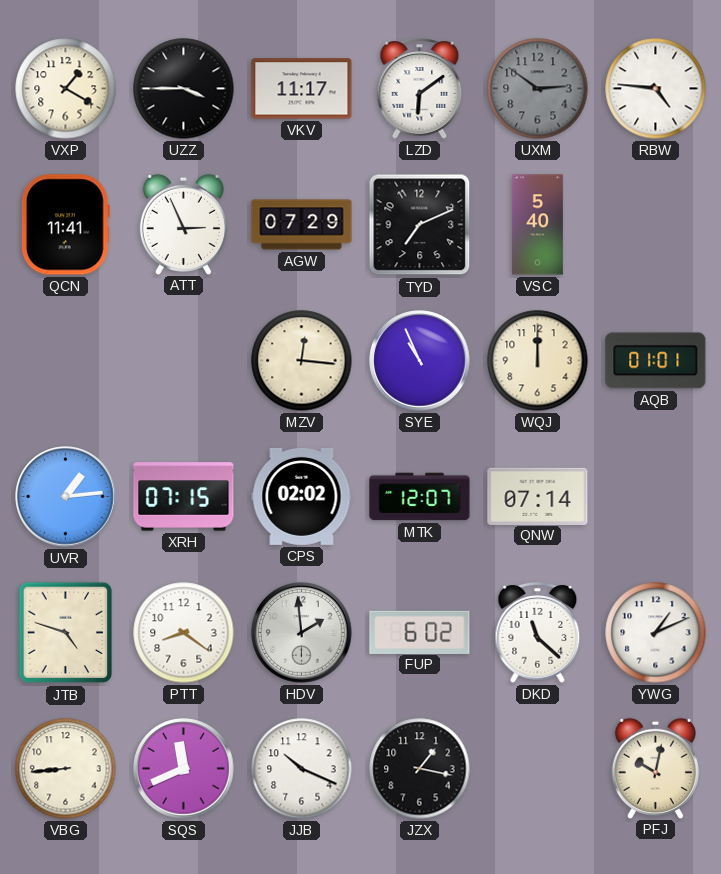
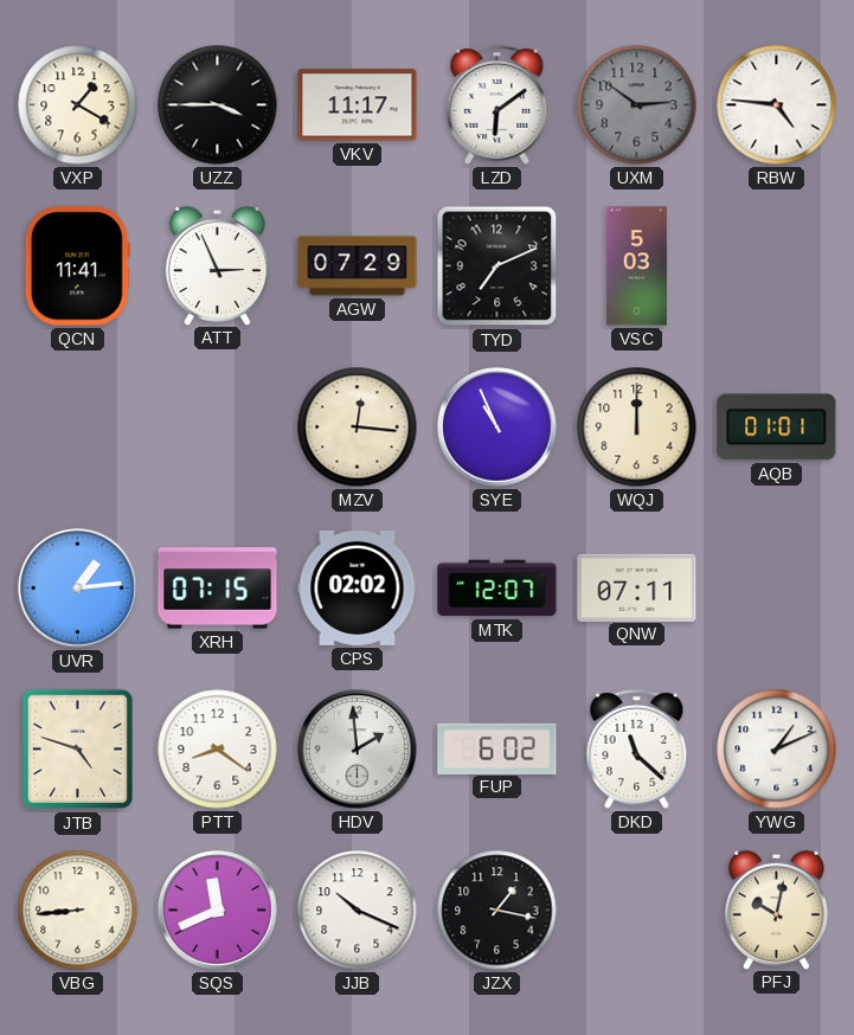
VSC: 5:40 -> 5:03 (637, 266)
QNW: 07:14 -> 07:11 (637, 587)
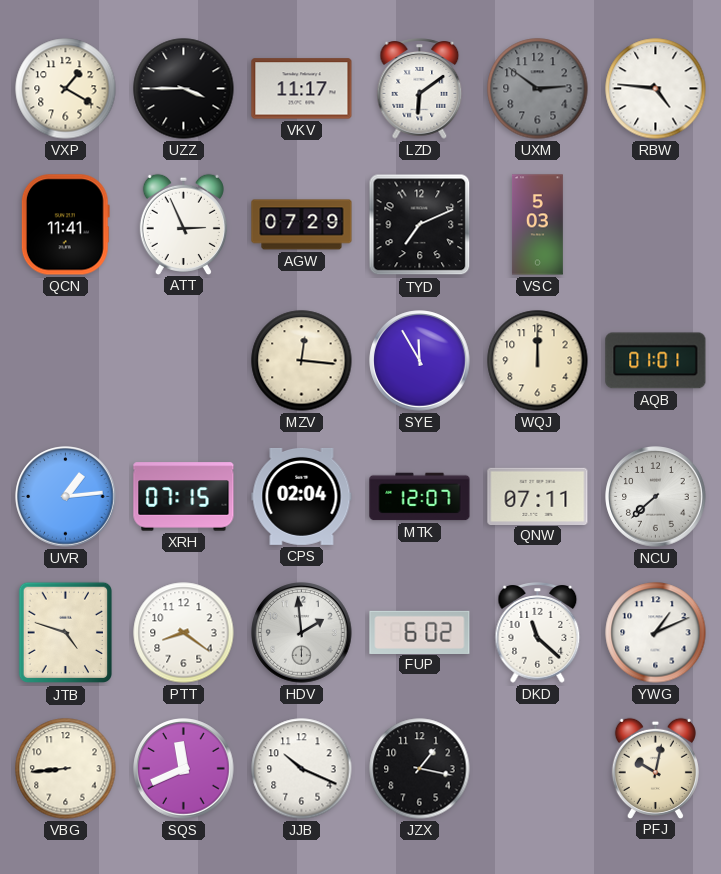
SYE: 10:56 -> 11:55 (420, 361)
CPS: 02:02 -> 02:04 (302, 496)
NCU: none -> 7:38 (656, 497)
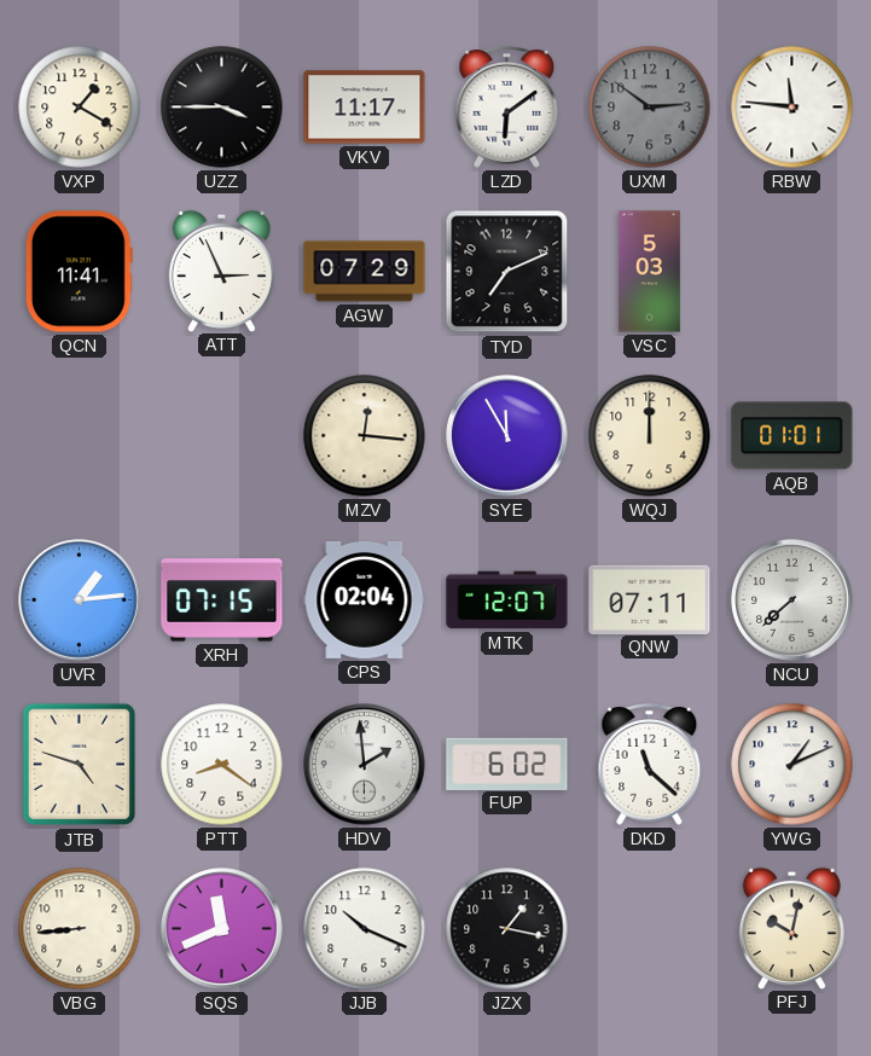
RBW: 4:46 -> 11:46 (792, 108)
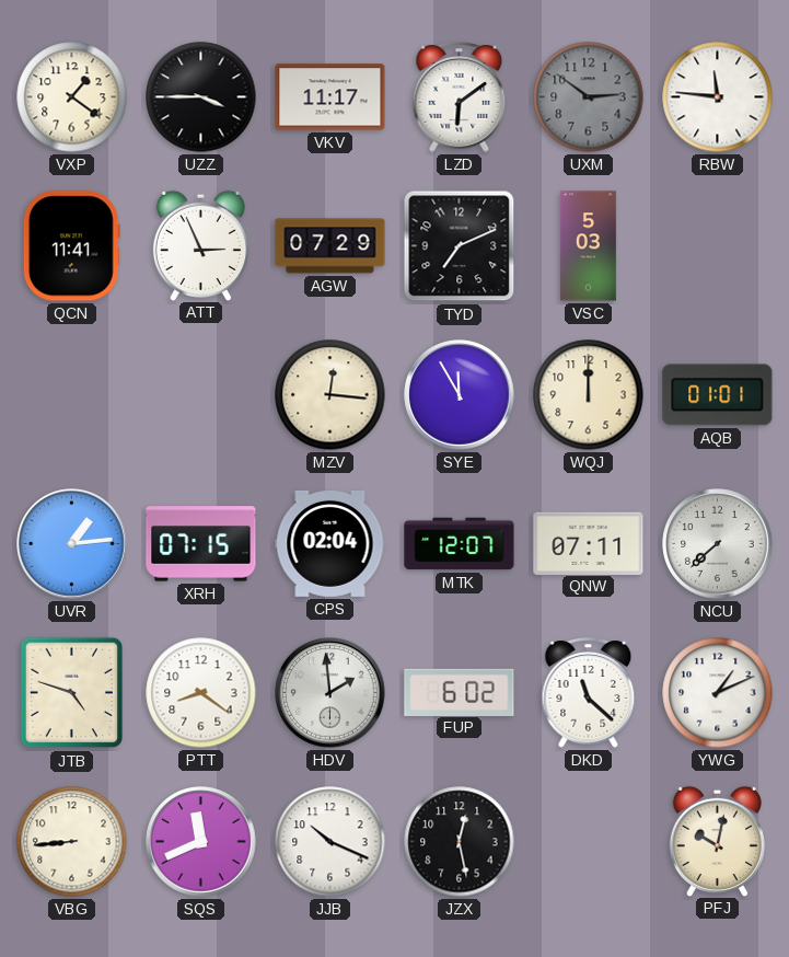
VXP: 1:20 -> 1:21 (72, 97)
JZX: 1:17 -> 12:28 (460, 842)
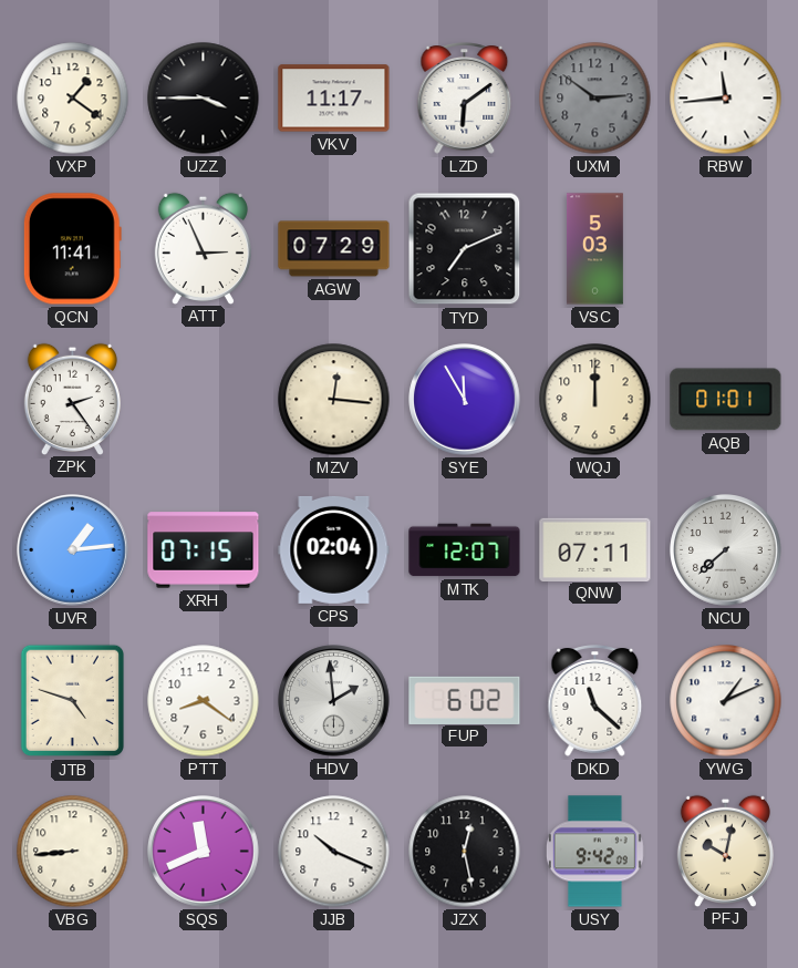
RBW: 11:46 -> 11:44 (726, 99)
ZPK: none -> 2:24 (72, 399)
USY: none -> 9:42 (594, 852)
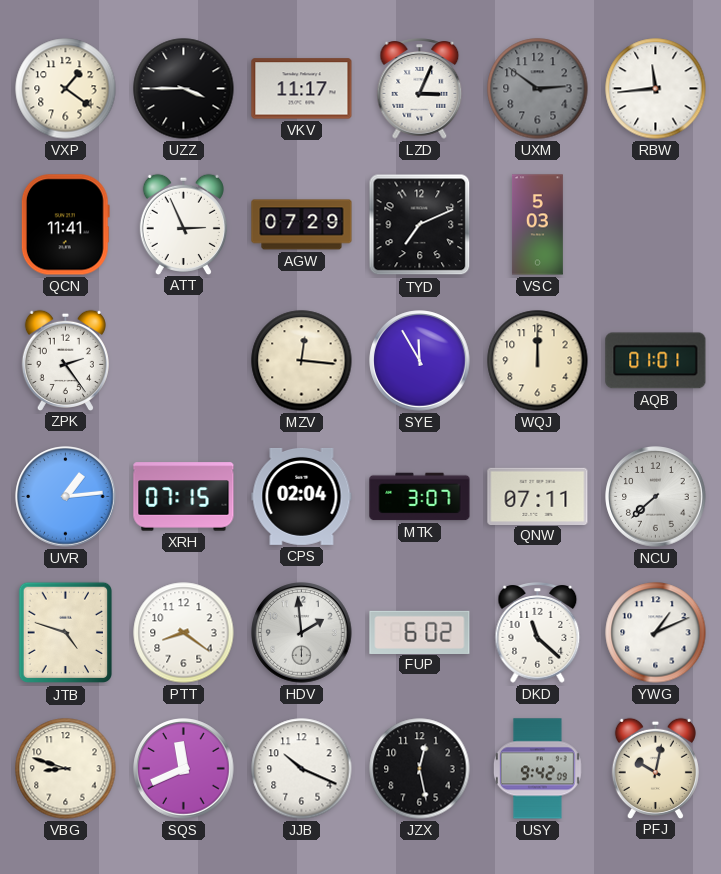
LZD: 6:09 -> 3:04 (420, 89)
MTK: 12:07 -> 3:07 (420, 497)
VBG: 8:44 -> 8:48 (66, 769)
